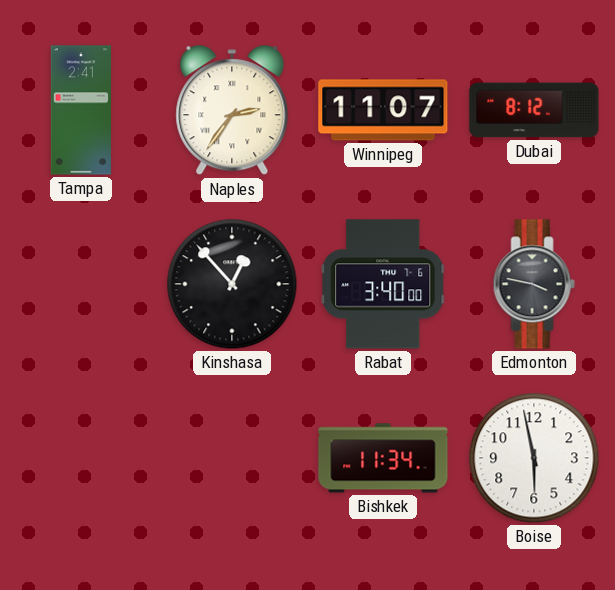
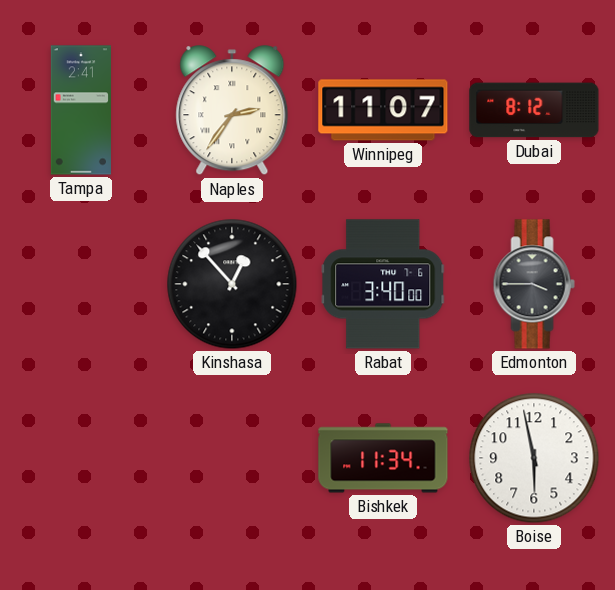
Edmonton: 3:47 -> 3:45 (534, 284)
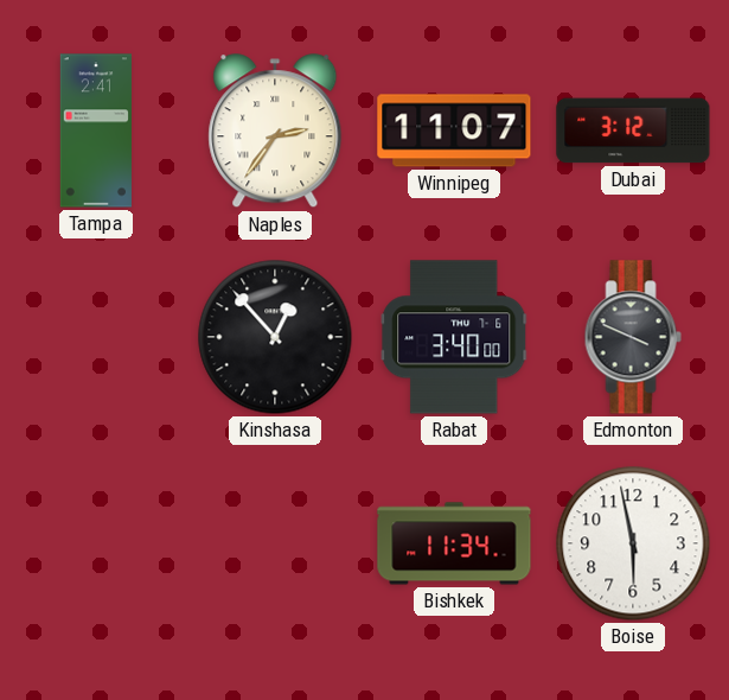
Dubai: 8:12 -> 3:12 (633, 131)
Edmonton: 3:45 -> 3:49 (633, 337)
